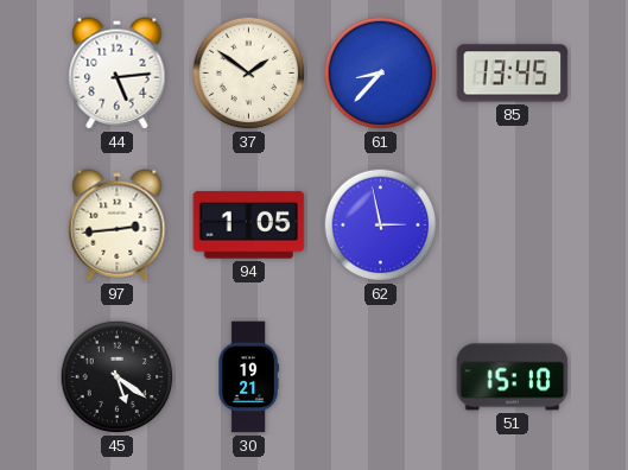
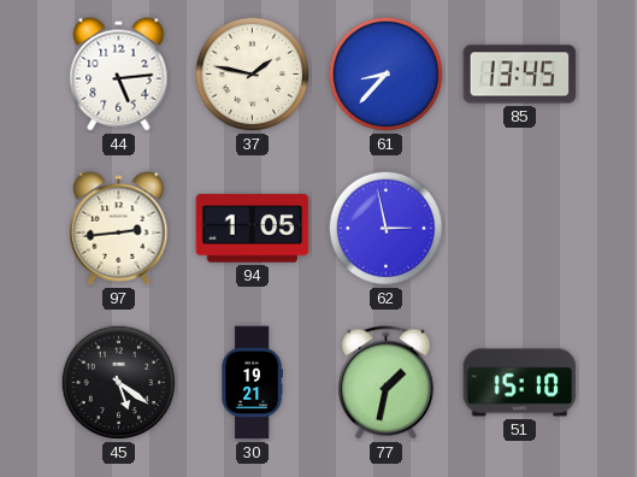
37: 1:51 -> 1:47 (253, 75)
77: none -> 1:32 (385, 383)
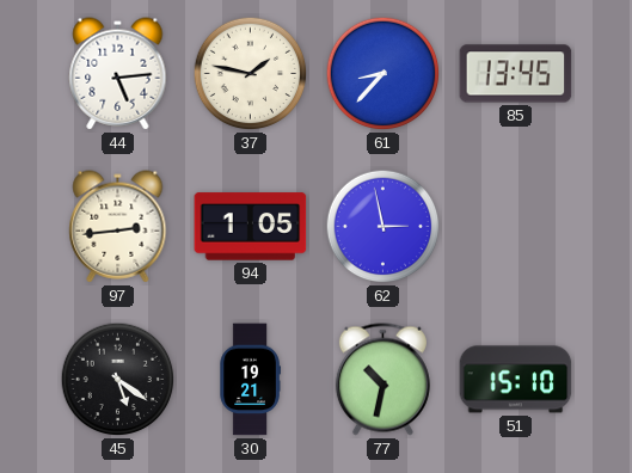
77: 1:32 -> 10:32 (382, 380)
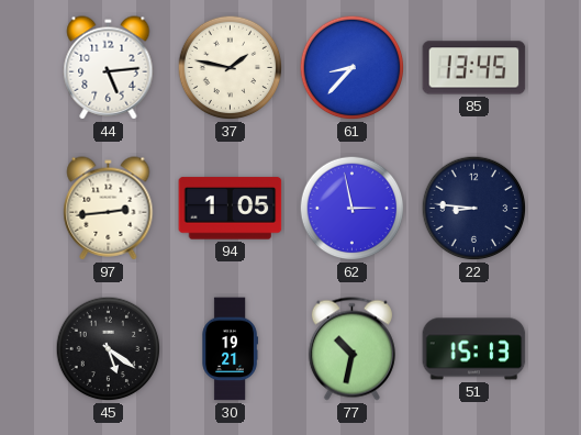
22: none -> 8:46 (474, 209)
51: 15:10 -> 15:13 (474, 349)
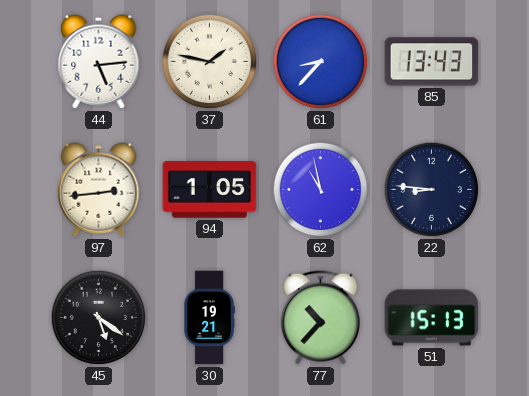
85: 13:45 -> 13:43 (432, 62)
62: 2:58 -> 10:58 (321, 190)
77: 10:32 -> 10:37 (320, 318)
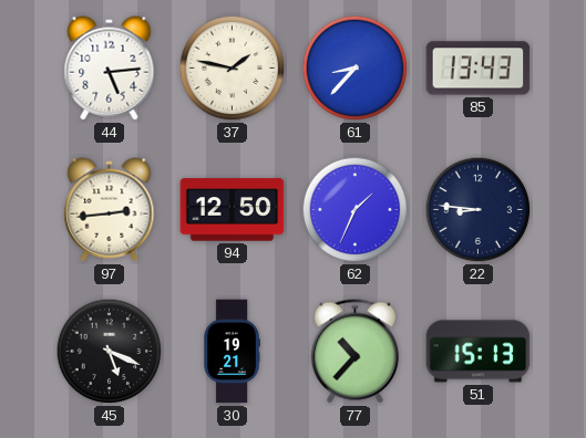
94: 1:05 -> 12:50 (233, 210)
62: 10:58 -> 1:34 (356, 210)
45: 5:21 -> 5:19 (110, 352)
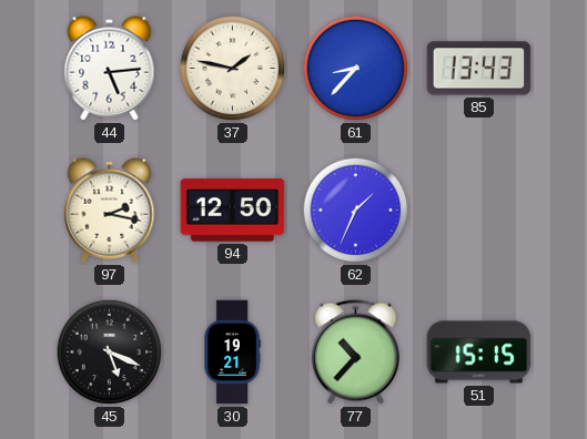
97: 2:44 -> 2:17 (110, 211)
22: 8:46 -> none (479, 210)
51: 15:13 -> 15:15 (479, 353)
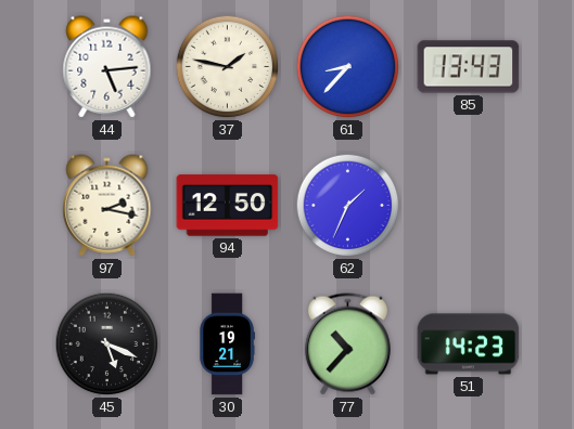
51: 15:15 -> 14:23 (469, 344)
